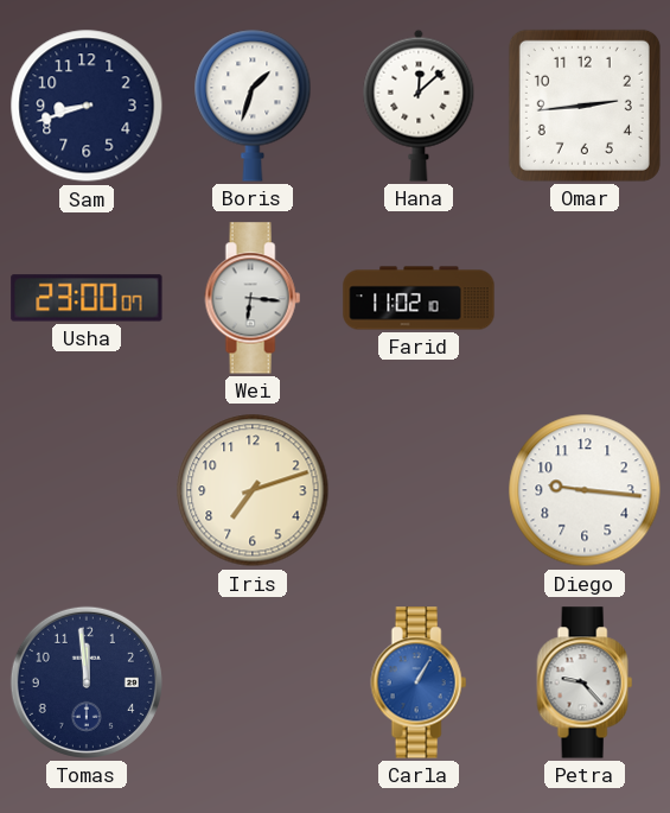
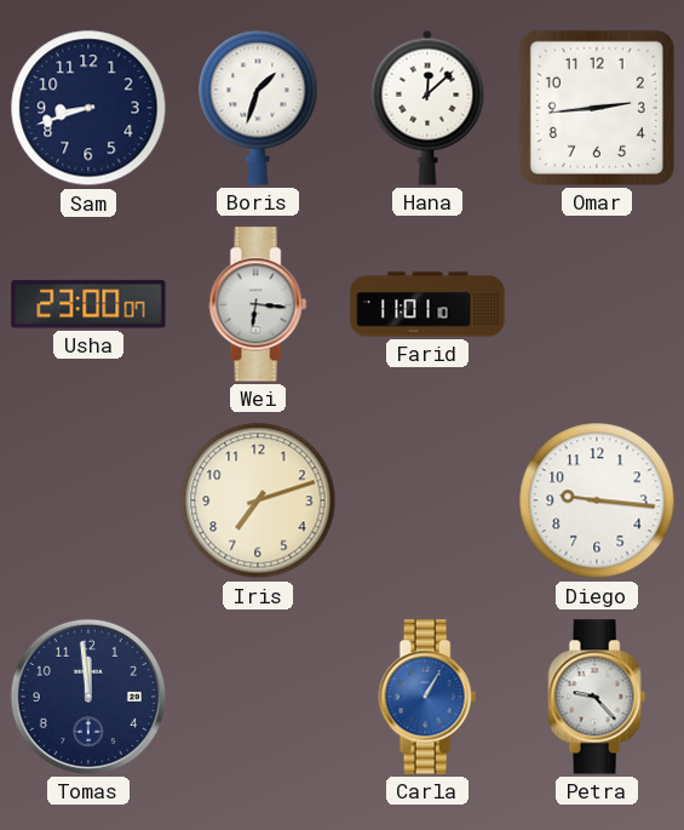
Farid: 11:02 -> 11:01 (427, 304)
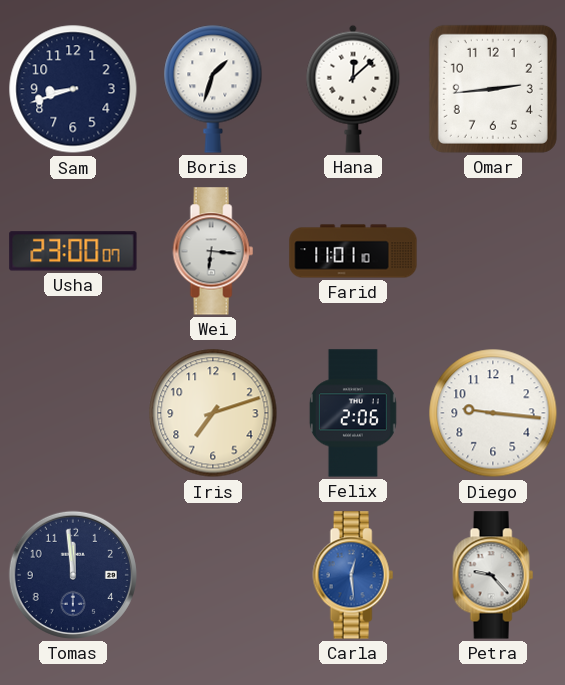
Felix: none -> 2:06 (353, 413)
Carla: 1:05 -> 12:29 (353, 575)
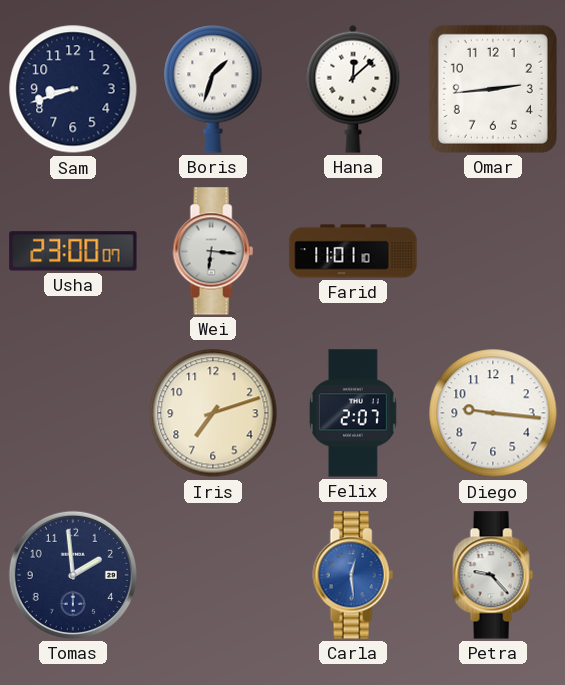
Felix: 2:06 -> 2:07 (353, 413)
Tomas: 11:59 -> 1:59 (73, 575)
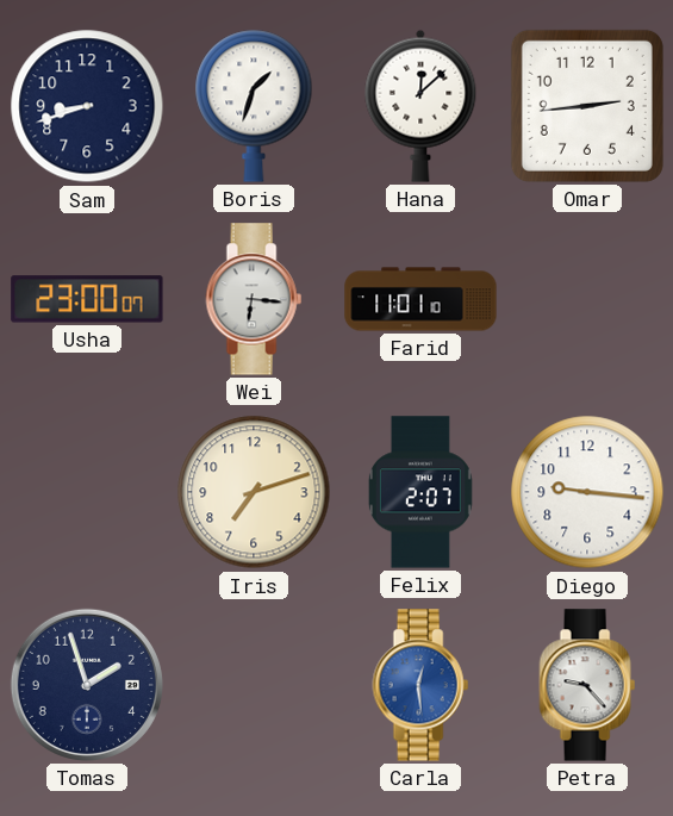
Tomas: 1:59 -> 1:57 (87, 685)
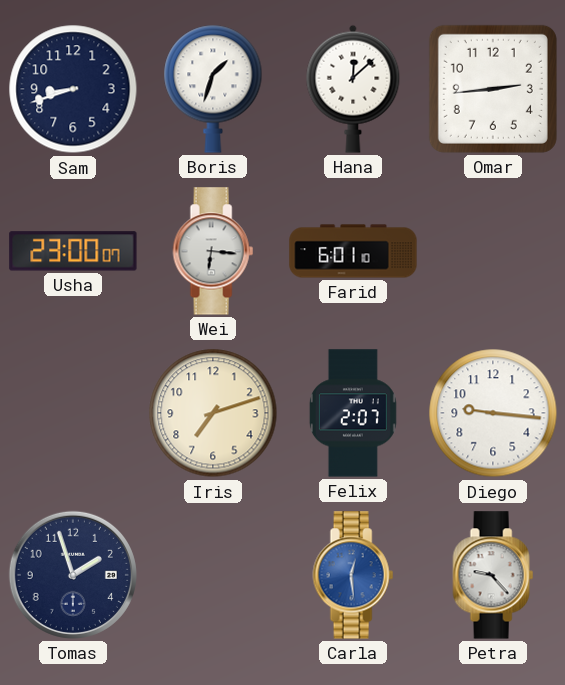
Farid: 11:01 -> 6:01 (353, 251)
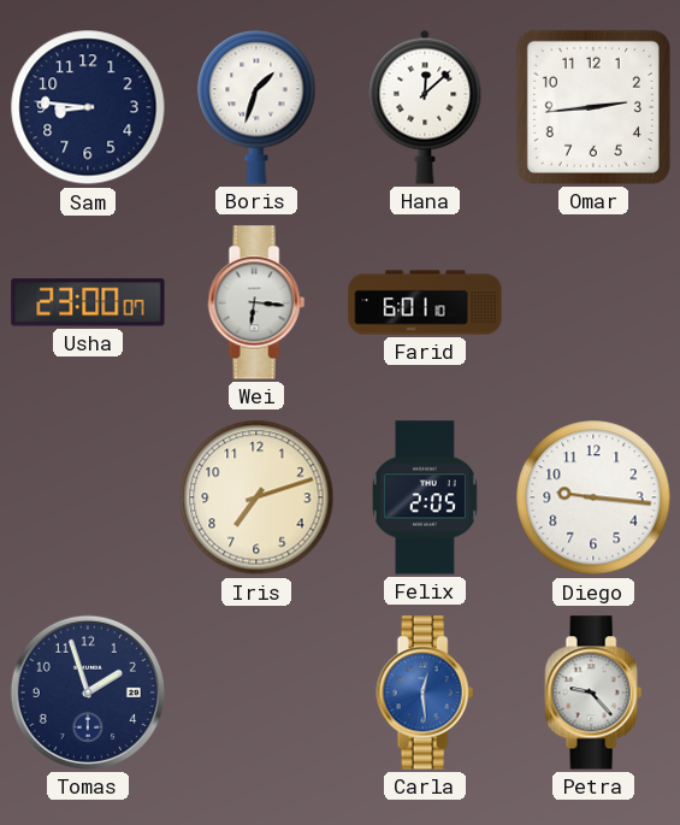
Sam: 8:42 -> 8:46 (88, 107)
Felix: 2:07 -> 2:05 (425, 497)
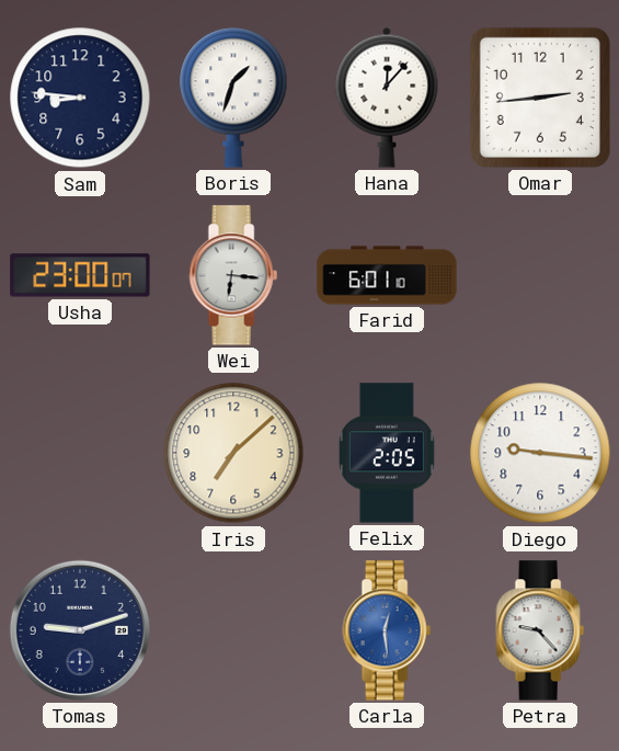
Hana: 12:08 -> 12:07 (387, 98)
Iris: 7:12 -> 7:08 (233, 453)
Tomas: 1:57 -> 9:12 (80, 630)
